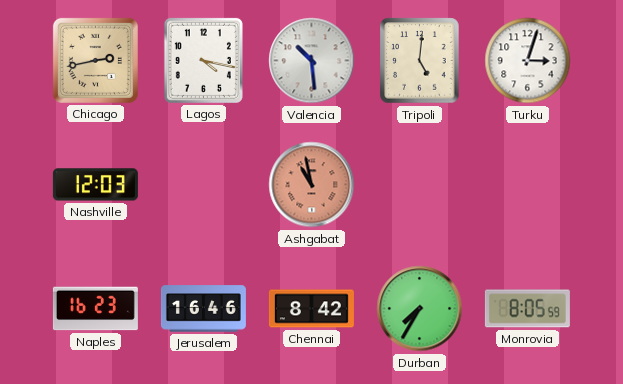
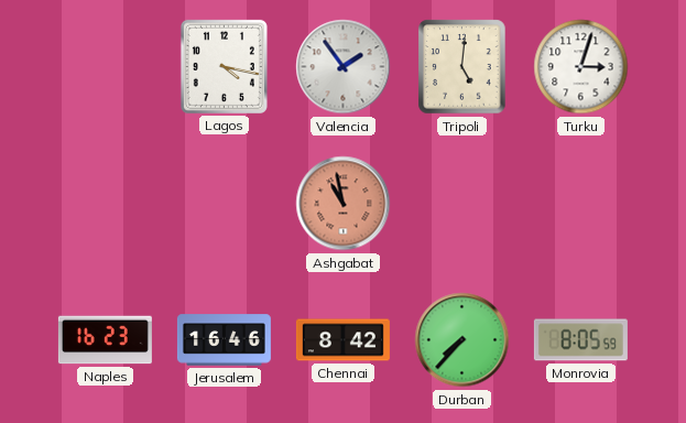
Chicago: 2:43 -> none (95, 60)
Valencia: 10:29 -> 1:54 (344, 67)
Nashville: 12:03 -> none (95, 185)
Durban: 7:35 -> 7:37 (462, 340)
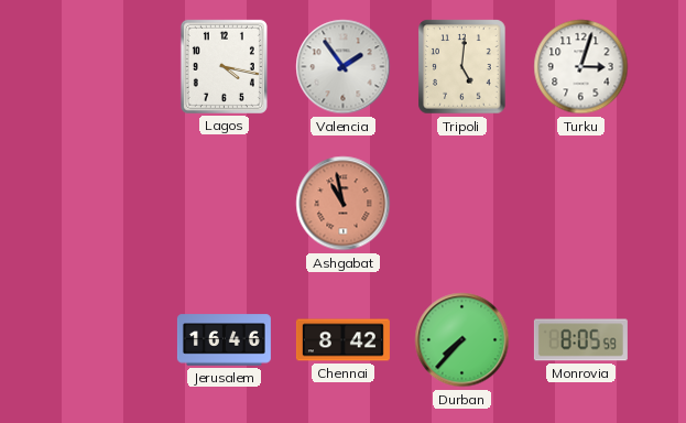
Naples: 16:23 -> none (105, 340)
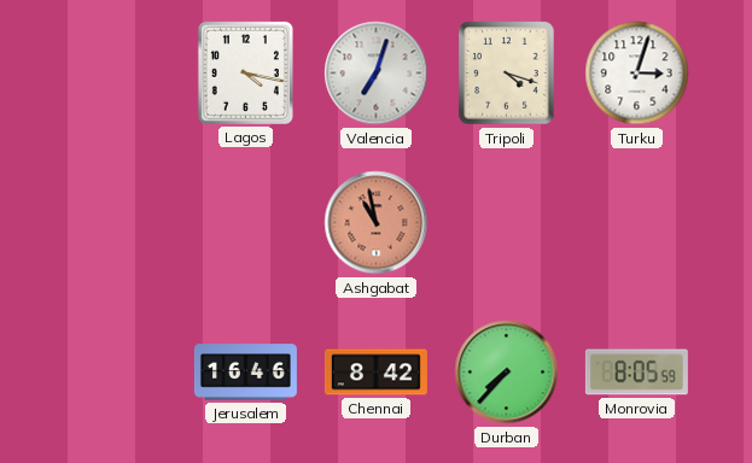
Valencia: 1:54 -> 7:03 (377, 74)
Tripoli: 5:01 -> 4:18 (507, 74)
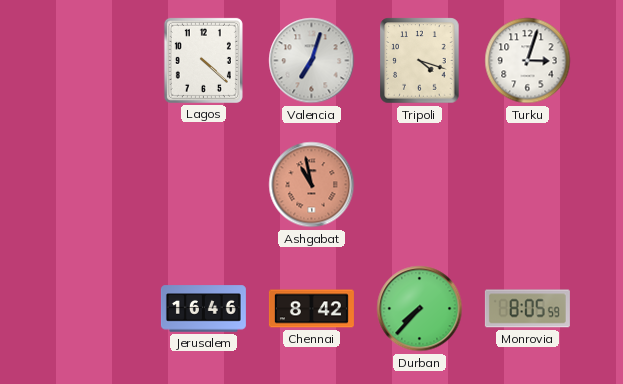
Lagos: 4:17 -> 4:22 (203, 60)
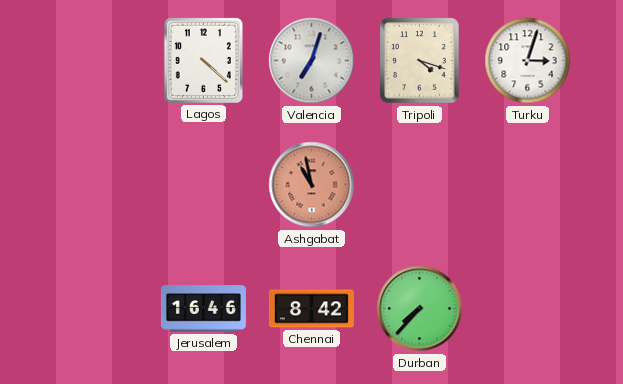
Monrovia: 8:05 -> none (527, 309)
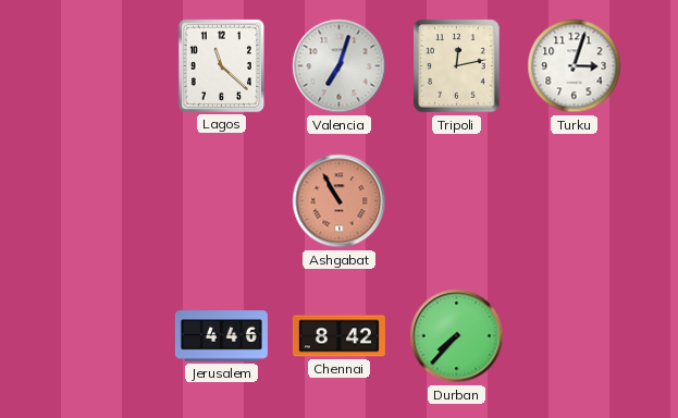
Lagos: 4:22 -> 11:22 (221, 65)
Tripoli: 4:18 -> 12:13 (457, 66)
Ashgabat: 10:58 -> 10:55 (340, 201)
Jerusalem: 16:46 -> 4:46 (221, 336)
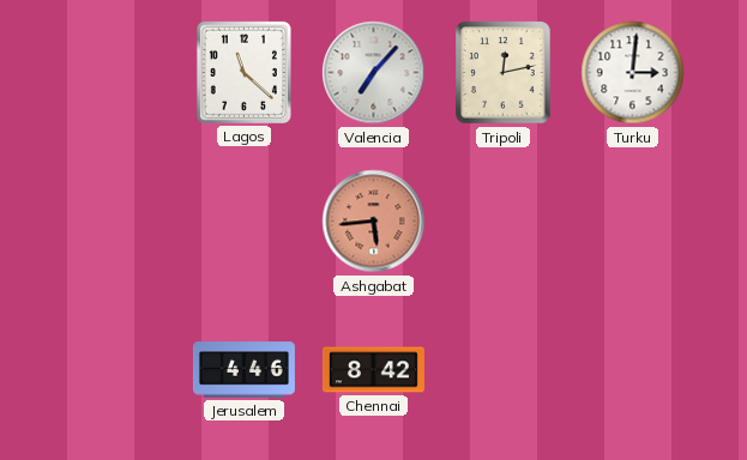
Valencia: 7:03 -> 7:07 (374, 73)
Turku: 3:03 -> 3:01 (633, 73)
Ashgabat: 10:55 -> 5:44 (374, 222)
Durban: 7:37 -> none (457, 336)
